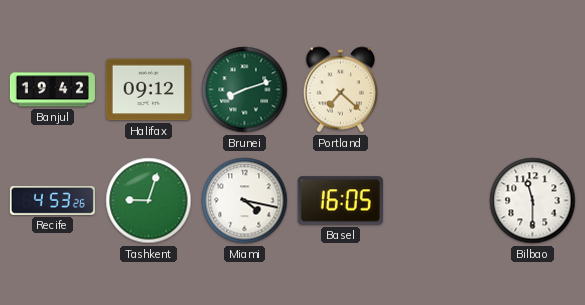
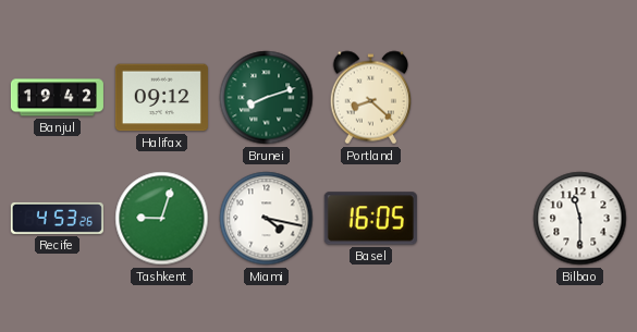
Portland: 7:22 -> 8:22 (371, 98)
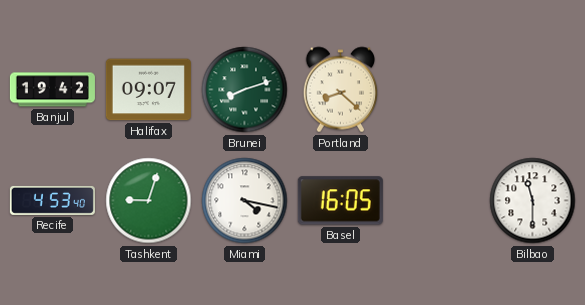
Halifax: 09:12 -> 09:07 (148, 90)
Recife: 4:53:26 -> 4:53:40 (52, 200)
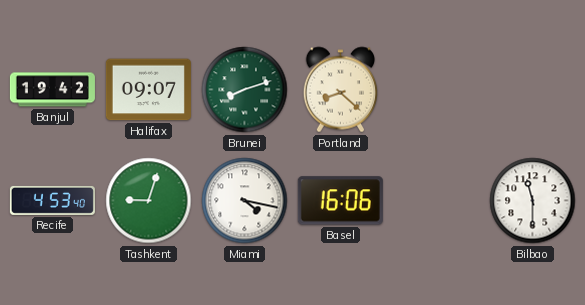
Basel: 16:05 -> 16:06 (340, 201)
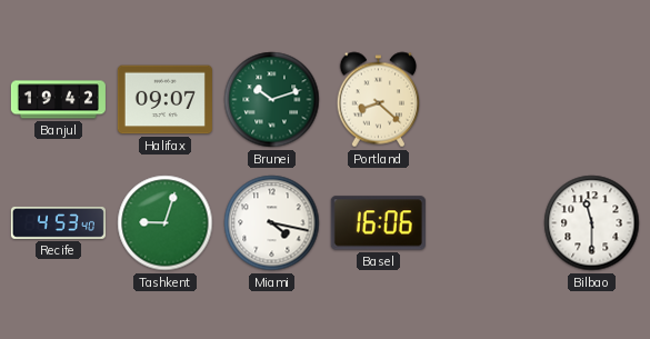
Brunei: 8:12 -> 10:12 (272, 100)
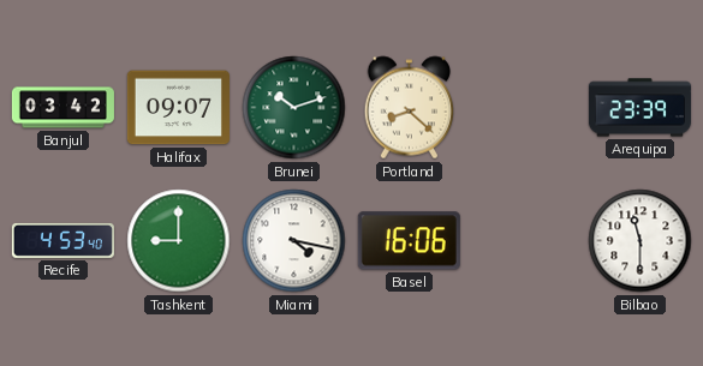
Banjul: 19:42 -> 03:42 (62, 108)
Arequipa: none -> 23:39 (639, 108)
Tashkent: 9:03 -> 9:00 (179, 241)
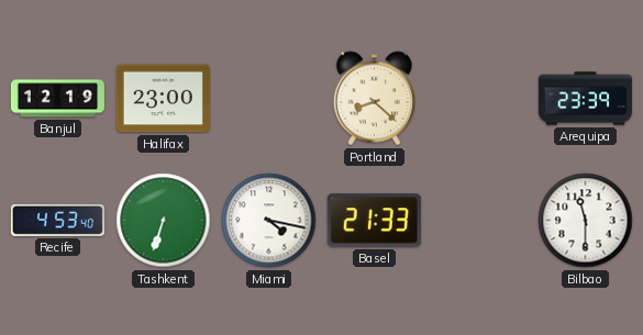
Banjul: 03:42 -> 12:19 (57, 99)
Halifax: 09:07 -> 23:00 (163, 99)
Brunei: 10:12 -> none (294, 108)
Tashkent: 9:00 -> 6:33 (164, 221)
Basel: 16:06 -> 21:33 (374, 221)
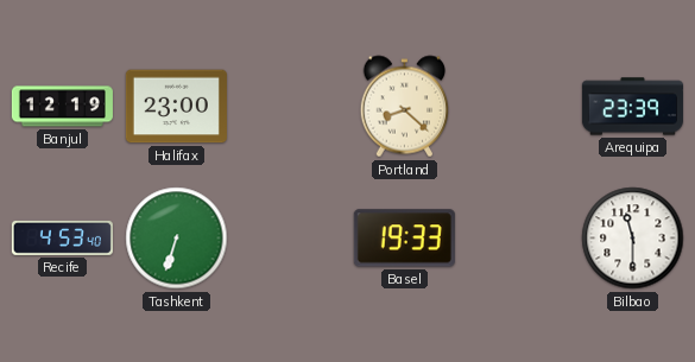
Miami: 4:17 -> none (269, 221)
Basel: 21:33 -> 19:33 (404, 239)
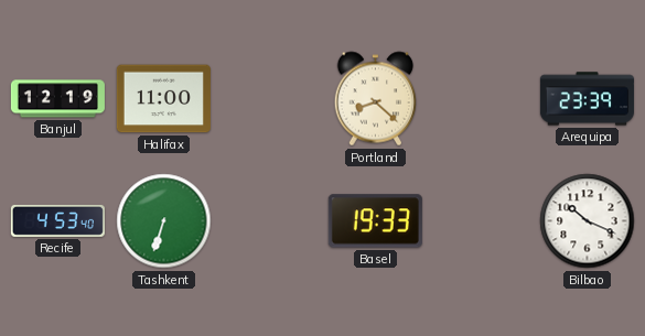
Halifax: 23:00 -> 11:00 (163, 99)
Bilbao: 11:30 -> 10:19 (588, 221)
